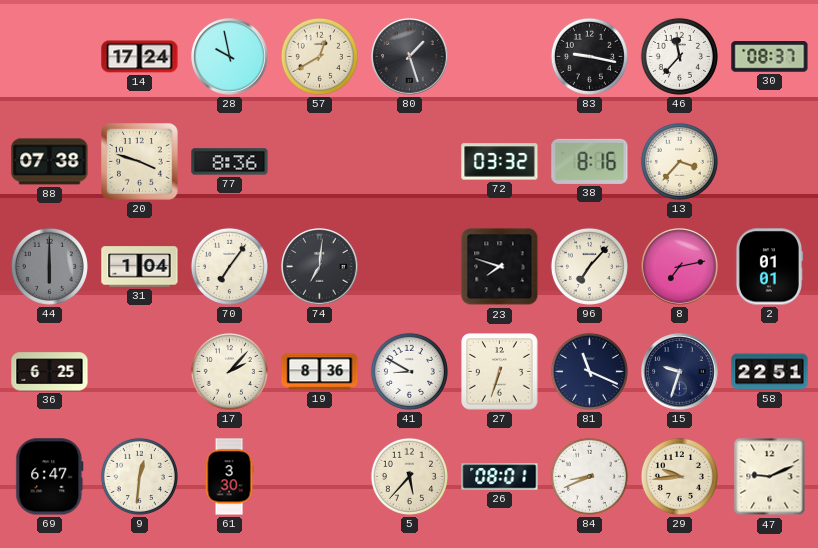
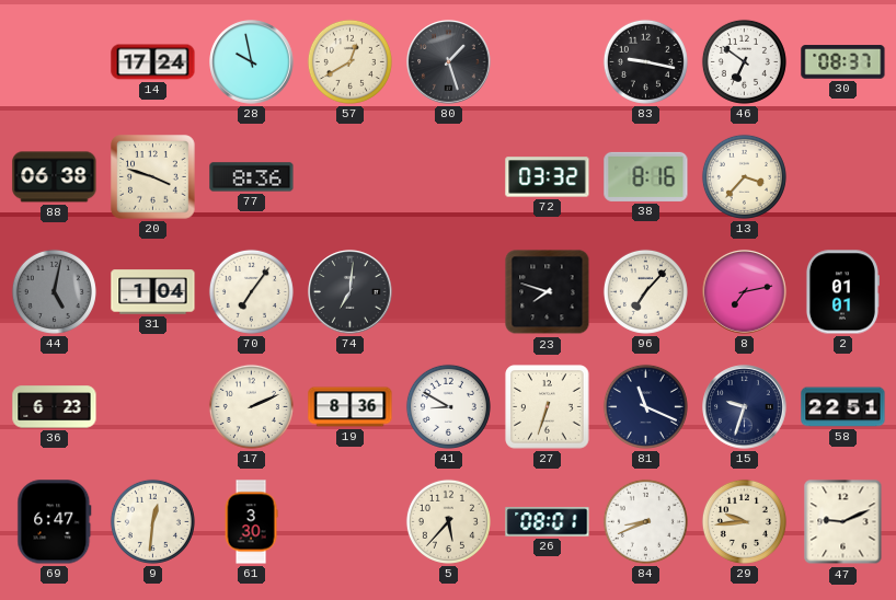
46: 11:37 -> 6:51 (744, 61)
88: 07:38 -> 06:38 (55, 177)
44: 6:00 -> 5:02 (54, 291)
36: 6:25 -> 6:23 (55, 407)
17: 2:07 -> 2:11 (251, 406)
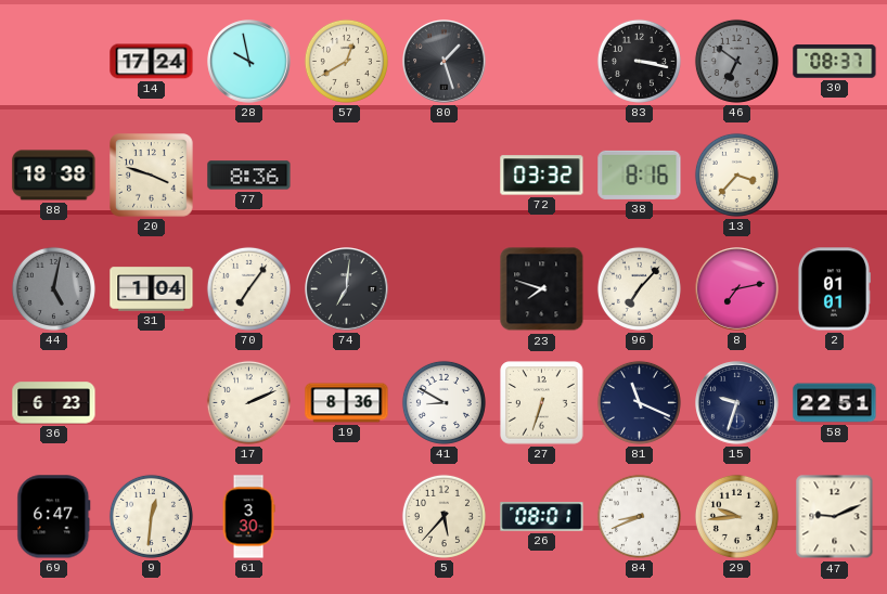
83: 9:17 -> 3:17 (639, 61)
46 dial: white -> grey (736, 61)
88: 06:38 -> 18:38 (54, 176)
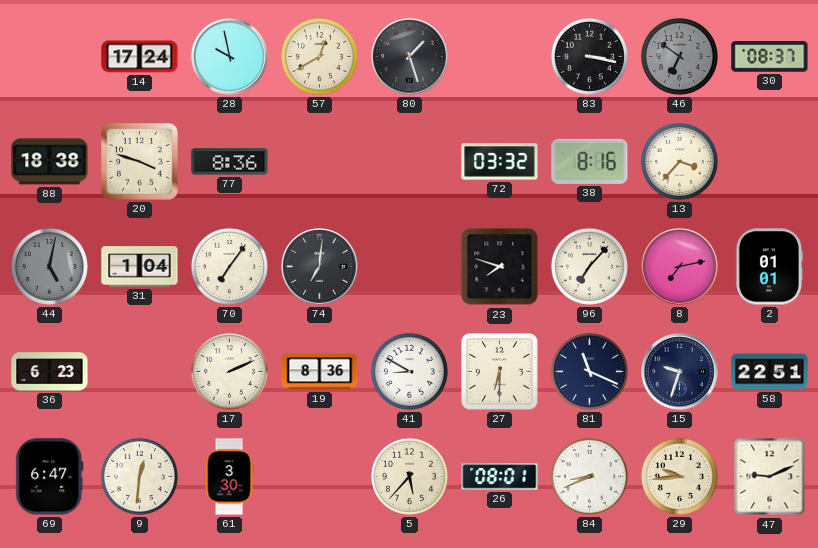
27: 6:33 -> 6:30 (500, 372)
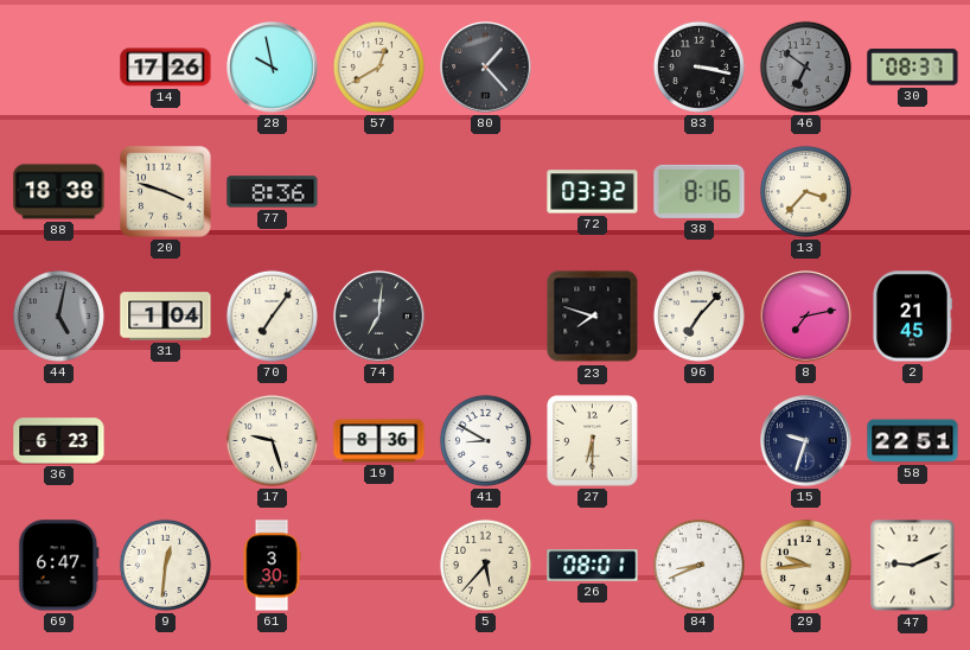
14: 17:24 -> 17:26 (166, 68)
80: 1:27 -> 1:23 (486, 68)
2: 01:01 -> 21:45 (912, 317)
17: 2:11 -> 9:27 (272, 440)
81: 11:19 -> none (589, 371)
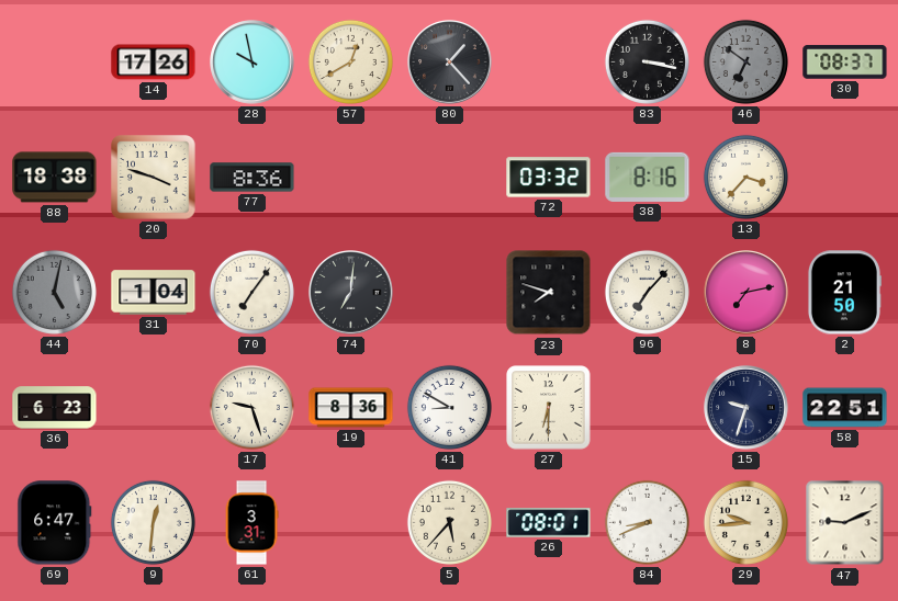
2: 21:45 -> 21:50 (844, 293)
61: 3:30 -> 3:31 (251, 523)
